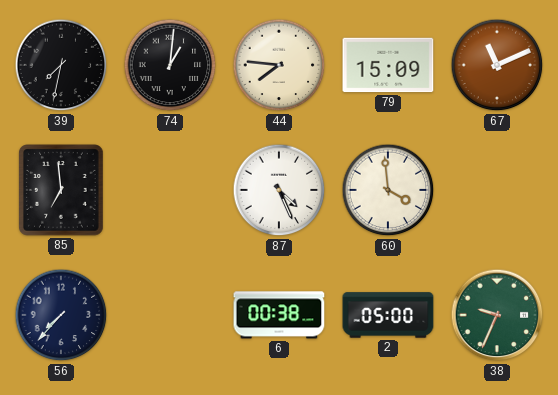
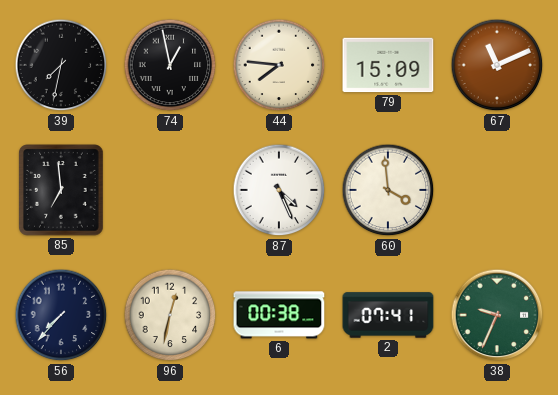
74: 1:01 -> 12:58 (170, 65)
96: none -> 12:32 (170, 315)
2: 05:00 -> 07:41 (388, 315)
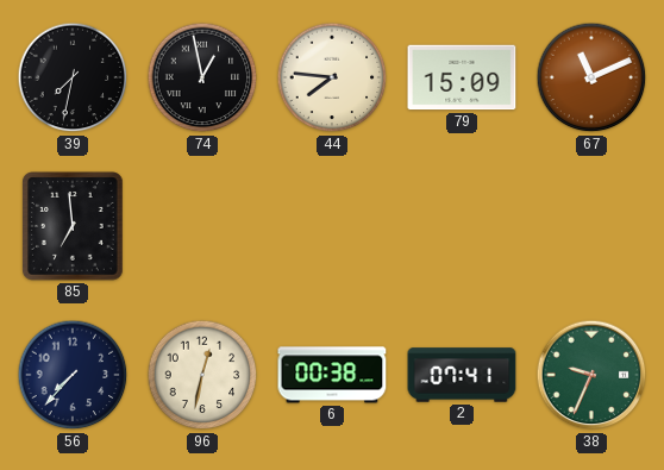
87: 4:26 -> none (279, 190)
60: 3:59 -> none (388, 190)
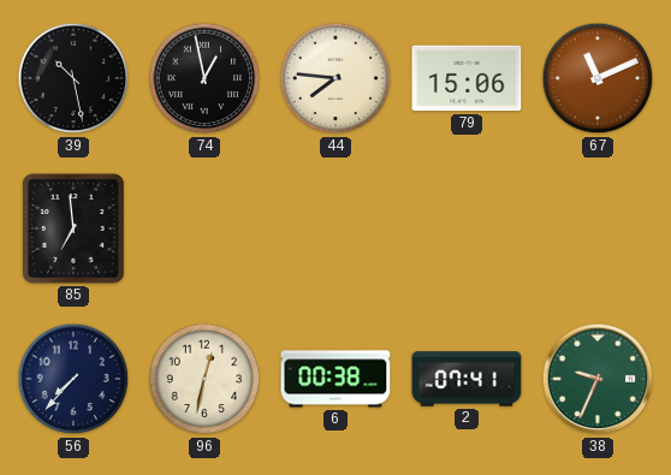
39: 7:32 -> 10:28 (73, 78)
79: 15:09 -> 15:06 (467, 78)
